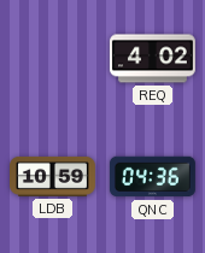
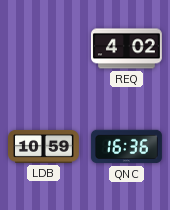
QNC: 04:36 -> 16:36 (126, 147)
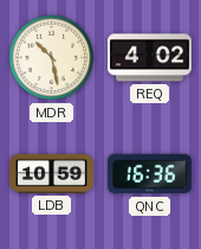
MDR: none -> 10:28 (52, 58)
